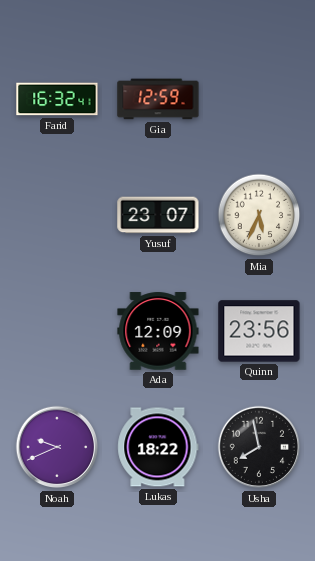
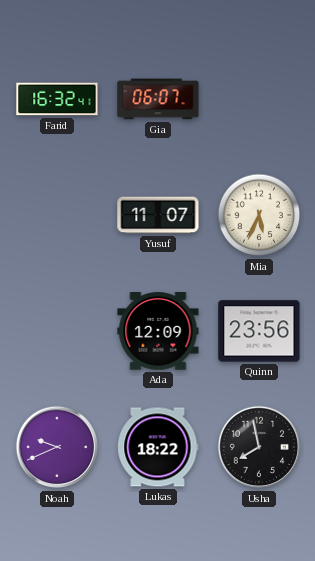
Gia: 12:59 -> 06:07 (158, 99)
Yusuf: 23:07 -> 11:07 (158, 215)
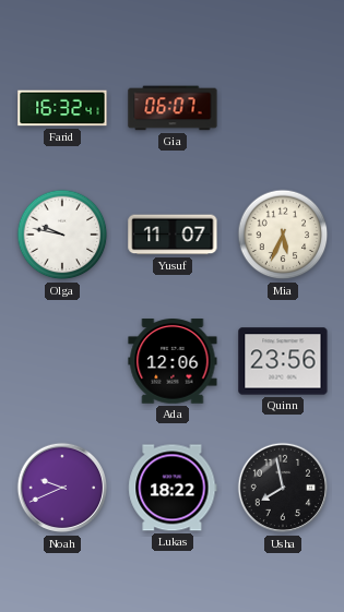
Olga: none -> 9:47 (62, 235)
Ada: 12:09 -> 12:06 (173, 361)
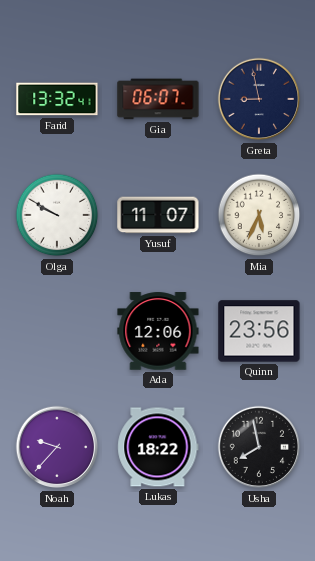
Farid: 16:32 -> 13:32 (57, 99)
Greta: none -> 8:58 (259, 99)
Olga: 9:47 -> 9:50 (57, 215)
Noah: 9:41 -> 9:37 (57, 447)
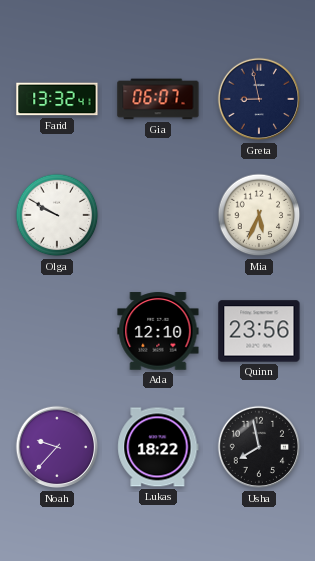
Yusuf: 11:07 -> none (158, 215)
Ada: 12:06 -> 12:10 (158, 331)
